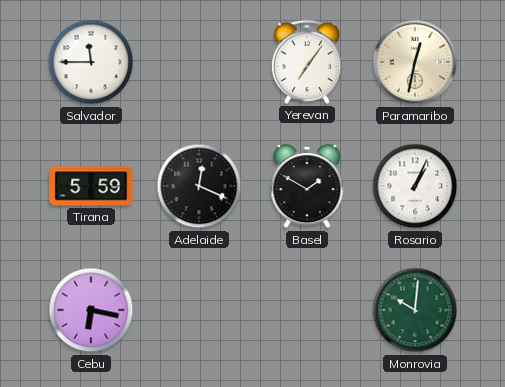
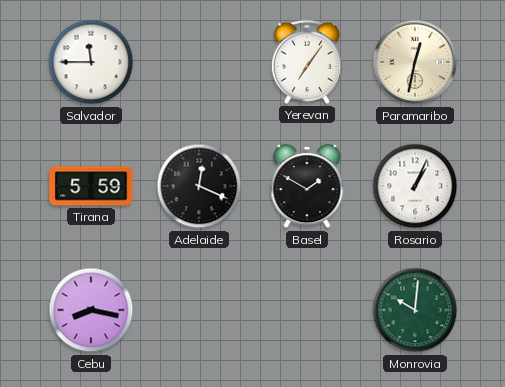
Cebu: 6:17 -> 8:17 (91, 310)
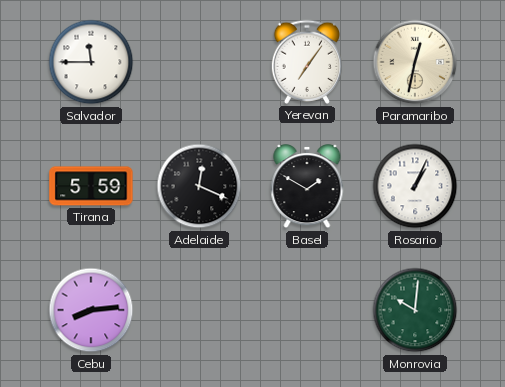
Cebu: 8:17 -> 8:14 (91, 310)
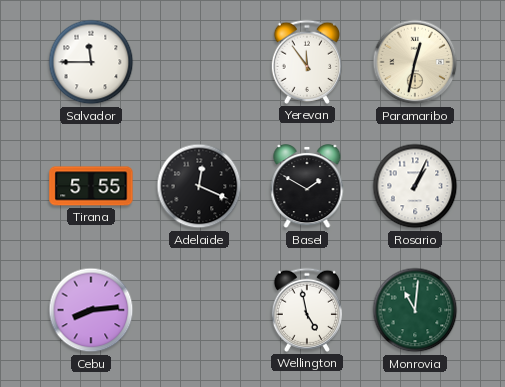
Yerevan: 7:06 -> 11:54 (307, 62)
Tirana: 5:59 -> 5:55 (91, 186)
Wellington: none -> 4:58 (307, 310)
Monrovia: 10:01 -> 11:01 (415, 310)
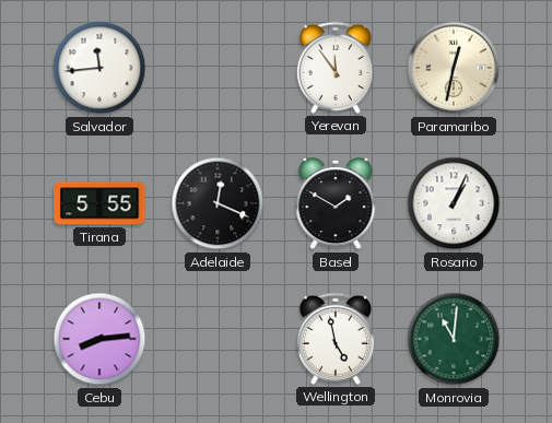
Salvador: 11:45 -> 11:44 (99, 68)
